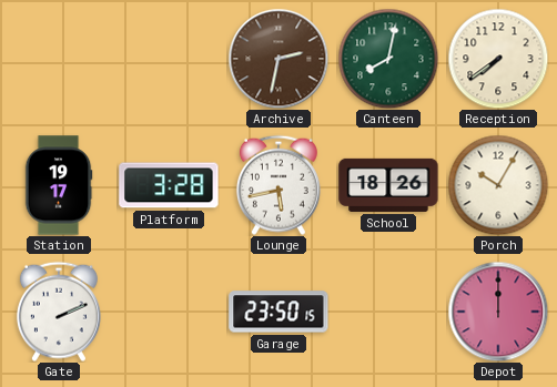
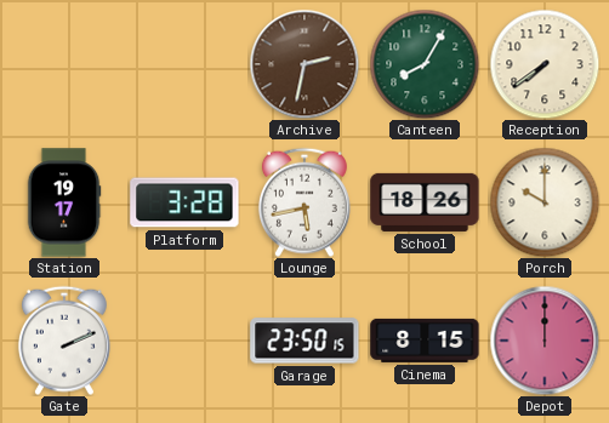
Canteen: 8:02 -> 8:05 (425, 64)
Porch: 10:05 -> 10:00 (545, 202)
Cinema: none -> 8:15 (425, 341)
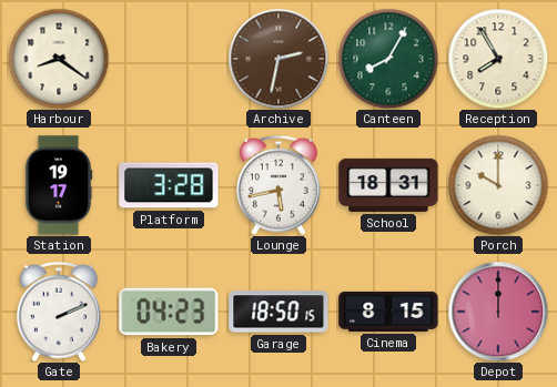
Harbour: none -> 8:21 (59, 59)
Reception: 7:39 -> 7:55 (498, 59)
School: 18:26 -> 18:31 (388, 185)
Bakery: none -> 04:23 (169, 312)
Garage: 23:50 -> 18:50 (278, 312)
